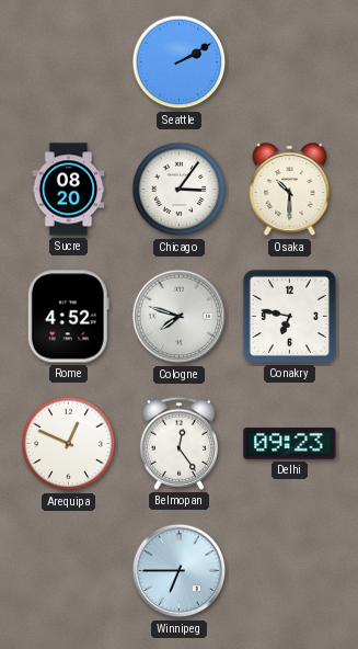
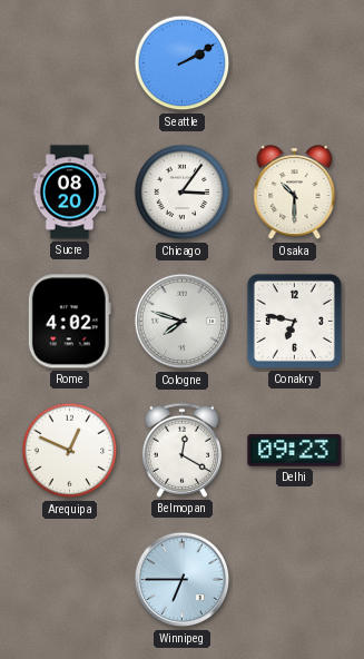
Rome: 4:52 -> 4:02 (69, 322)
Belmopan: 12:24 -> 12:20 (181, 450)
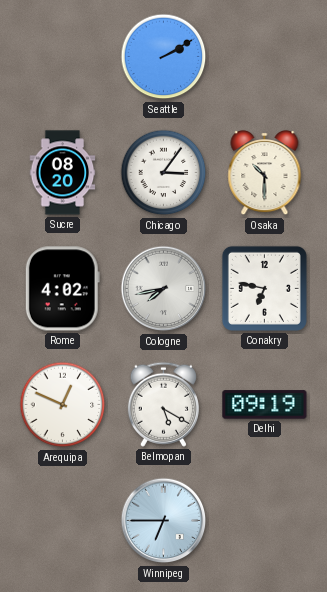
Cologne: 7:48 -> 7:43 (164, 289)
Belmopan: 12:20 -> 5:20 (163, 404)
Delhi: 09:23 -> 09:19 (265, 405)
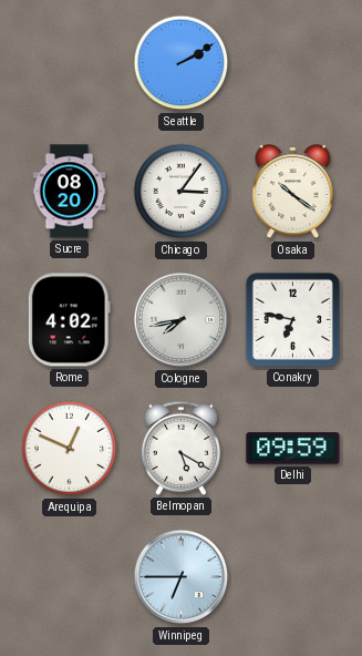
Osaka: 10:30 -> 10:21 (293, 192)
Delhi: 09:19 -> 09:59 (293, 449)
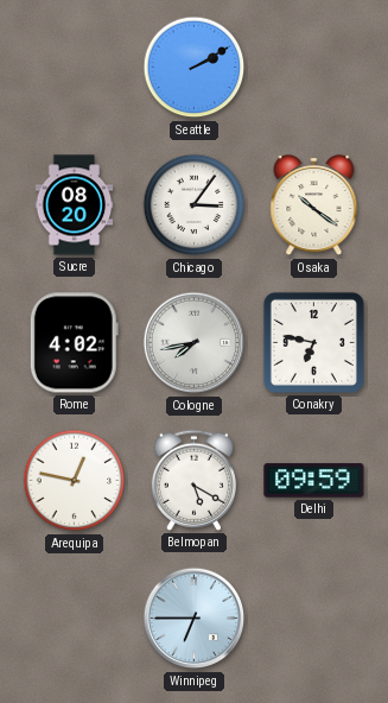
Arequipa: 12:49 -> 12:47 (75, 481)
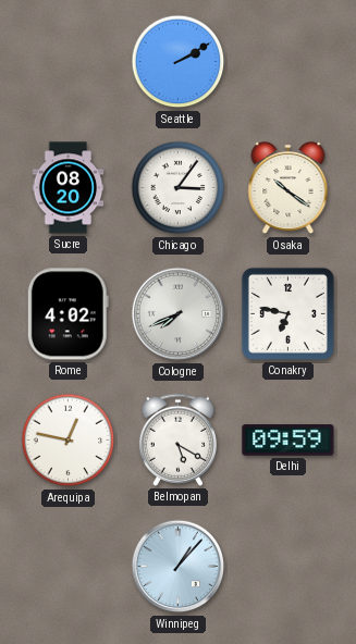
Cologne: 7:43 -> 7:41 (179, 314)
Winnipeg: 6:45 -> 1:07 (179, 567)
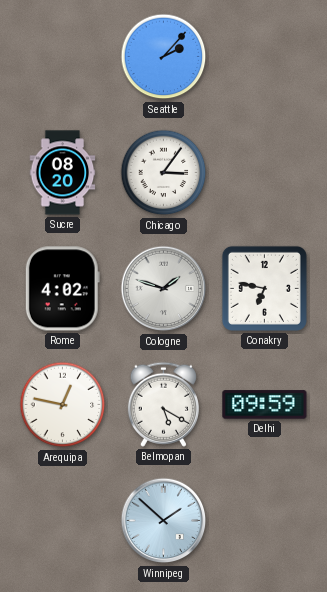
Seattle: 2:10 -> 2:07 (164, 57)
Osaka: 10:21 -> none (289, 188)
Cologne: 7:41 -> 1:48 (164, 289)
Winnipeg: 1:07 -> 1:52 (164, 521)
